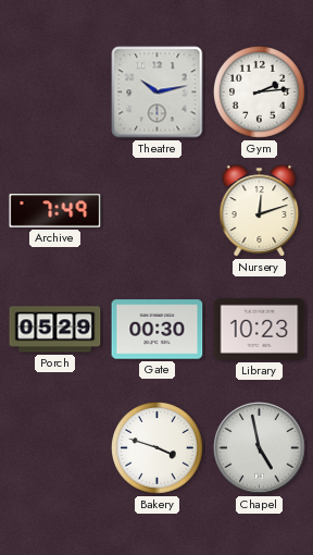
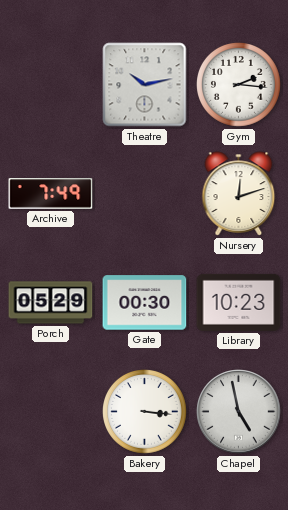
Gym: 2:14 -> 2:16 (239, 85)
Bakery: 3:48 -> 3:16 (145, 412)
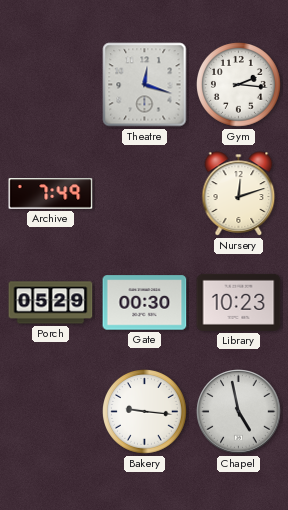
Theatre: 10:13 -> 12:18 (145, 85)
Bakery: 3:16 -> 9:16 (145, 412)
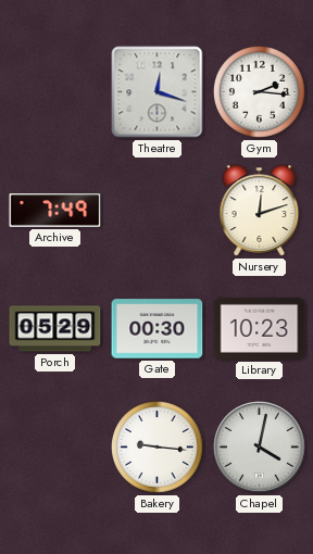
Chapel: 4:58 -> 4:02 (260, 448)
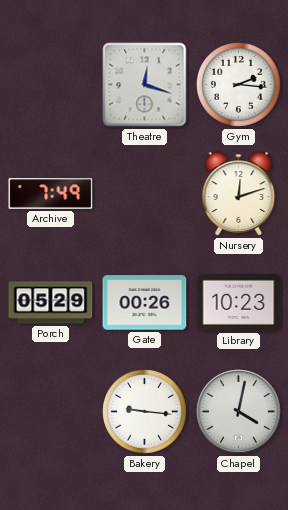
Gate: 00:30 -> 00:26 (145, 303)
